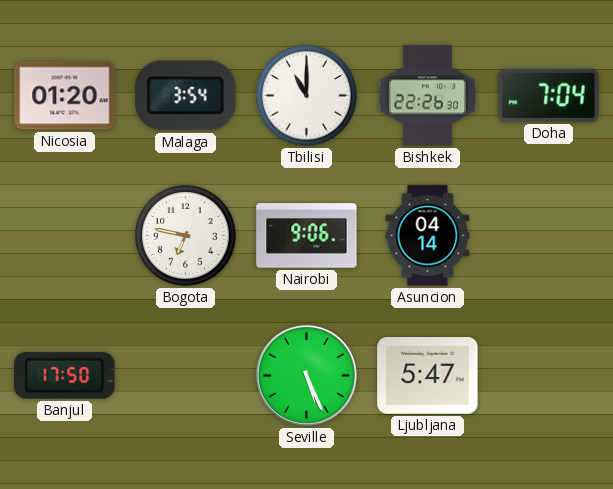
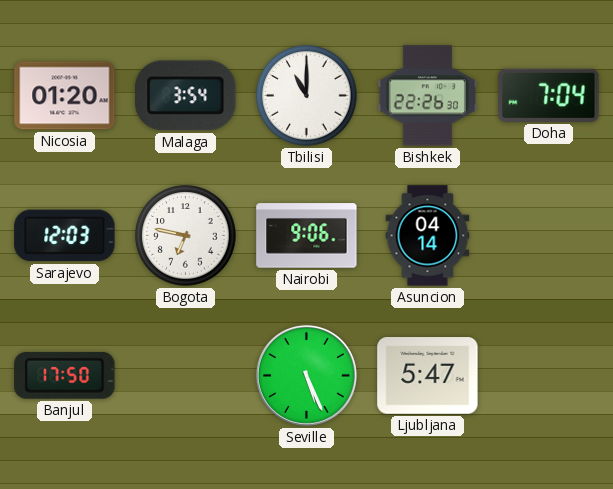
Sarajevo: none -> 12:03 (65, 236)
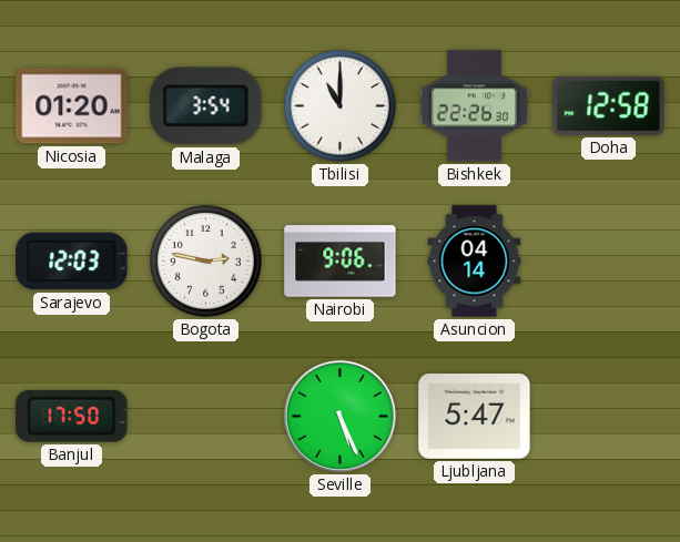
Doha: 7:04 -> 12:58 (609, 105)
Bogota: 6:47 -> 2:47 (206, 262)
